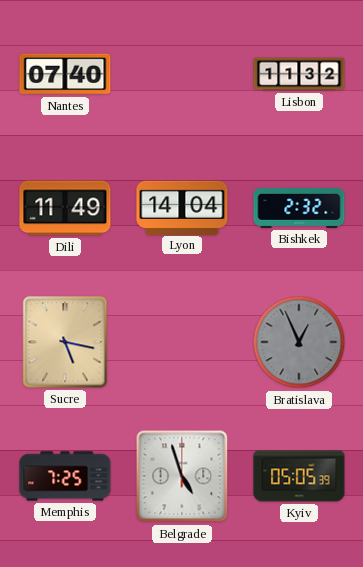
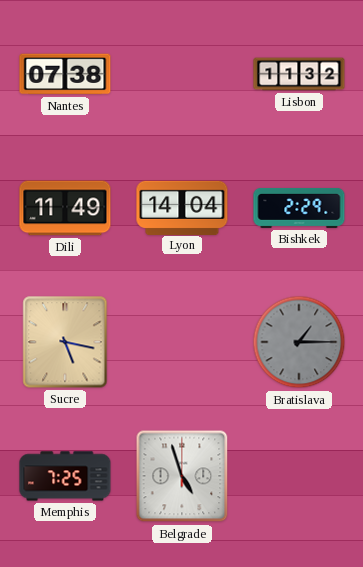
Nantes: 07:40 -> 07:38 (65, 74)
Bishkek: 2:32 -> 2:29 (299, 208)
Bratislava: 12:56 -> 1:15 (299, 342)
Kyiv: 05:05 -> none (299, 476)
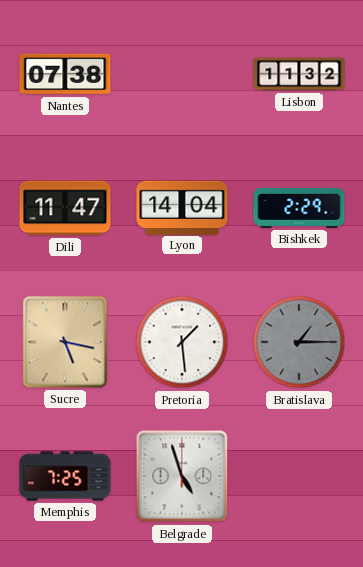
Dili: 11:49 -> 11:47 (65, 208)
Pretoria: none -> 1:29 (182, 342)
